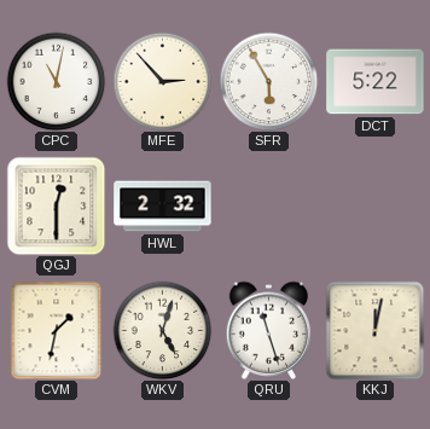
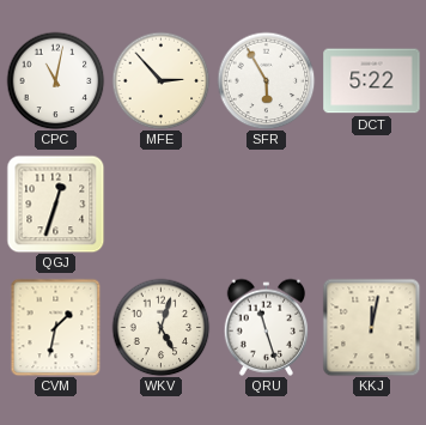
QGJ: 12:30 -> 12:33 (55, 204)
HWL: 2:32 -> none (163, 207)
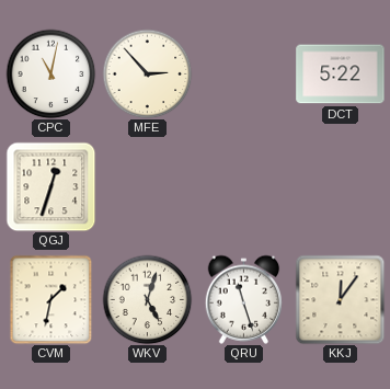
SFR: 5:55 -> none (266, 80)
KKJ: 12:02 -> 12:06 (340, 299)
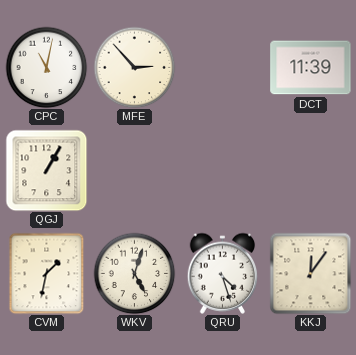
DCT: 5:22 -> 11:39 (311, 68)
QGJ: 12:33 -> 1:05 (46, 170)
QRU: 11:27 -> 4:27 (223, 273)
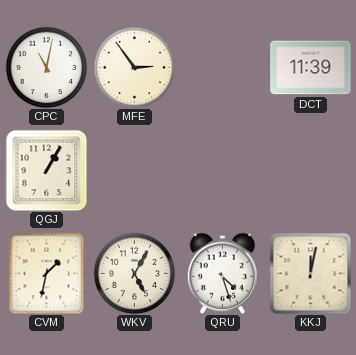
MFE: 2:53 -> 2:54 (134, 67)
WKV: 5:03 -> 5:05 (134, 273)
KKJ: 12:06 -> 12:02 (310, 273)
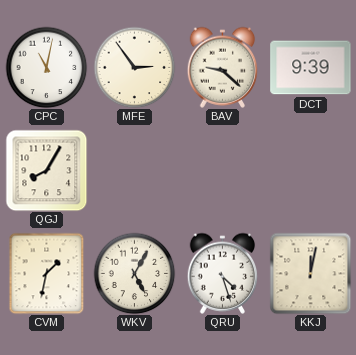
BAV: none -> 9:22 (223, 67)
DCT: 11:39 -> 9:39 (311, 68)
QGJ: 1:05 -> 8:05 (46, 170)
